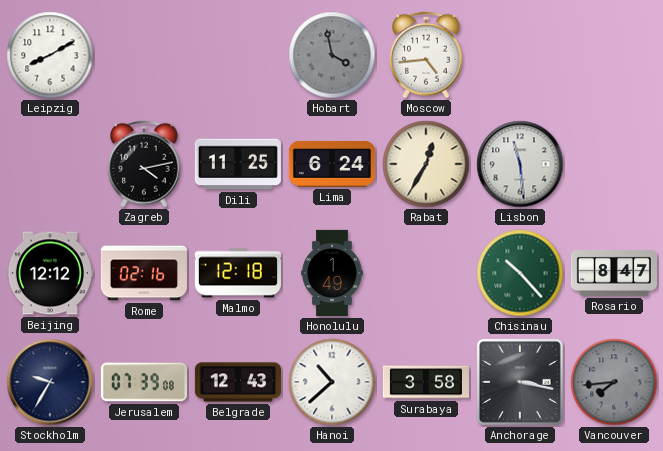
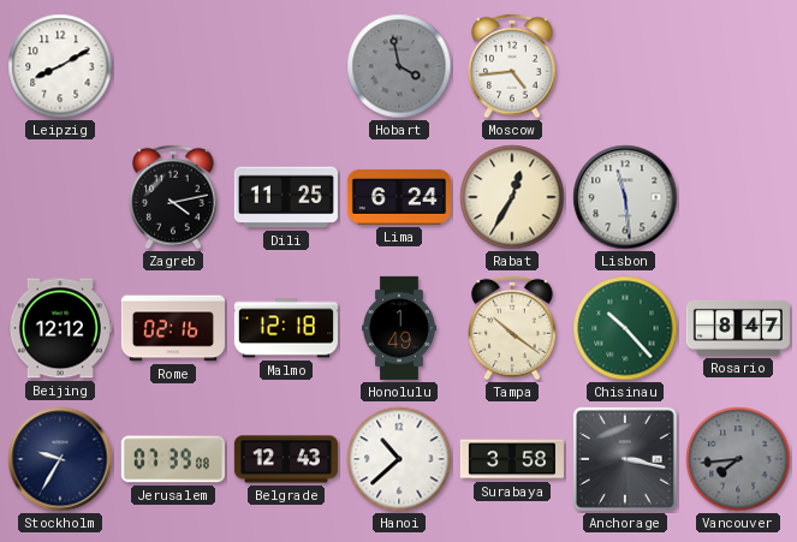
Tampa: none -> 10:21 (513, 328)
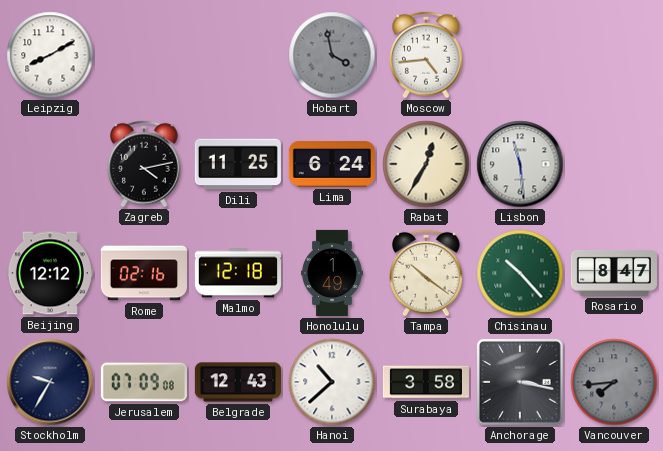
Jerusalem: 07:39 -> 07:09 (144, 382)
